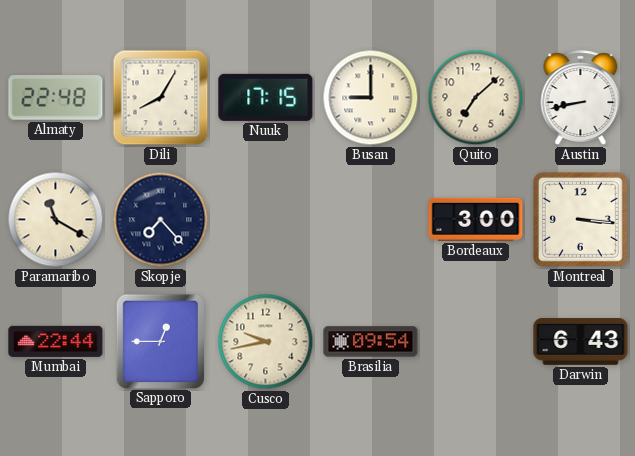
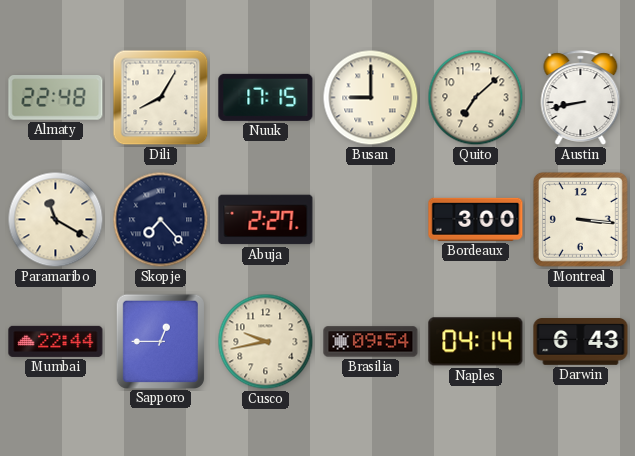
Abuja: none -> 2:27 (266, 220)
Naples: none -> 04:14 (476, 342)
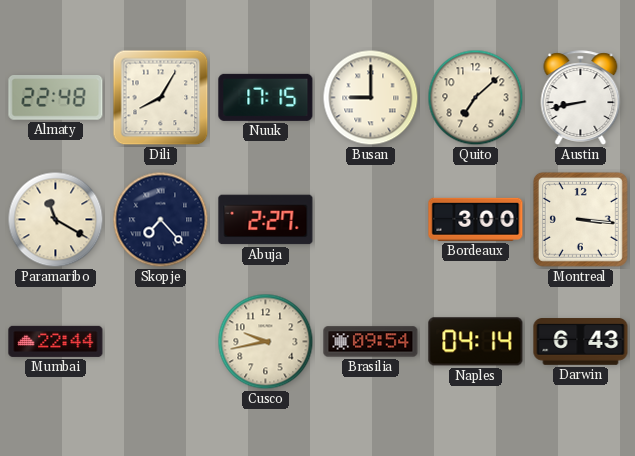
Sapporo: 12:45 -> none (160, 341)
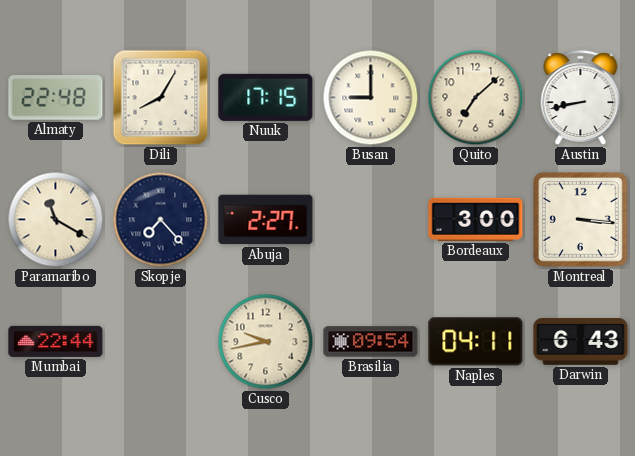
Naples: 04:14 -> 04:11 (476, 342)
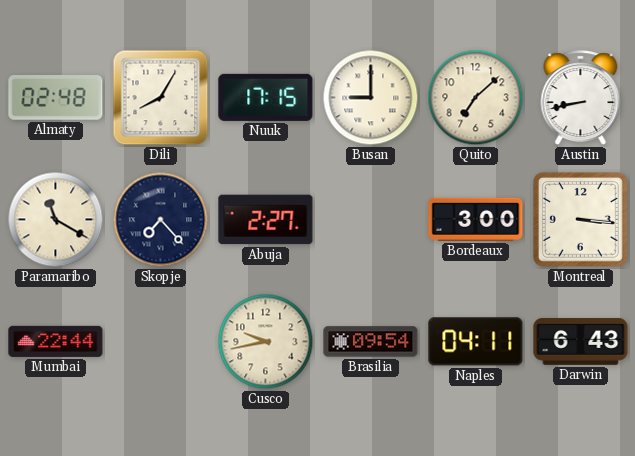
Almaty: 22:48 -> 02:48 (56, 98)
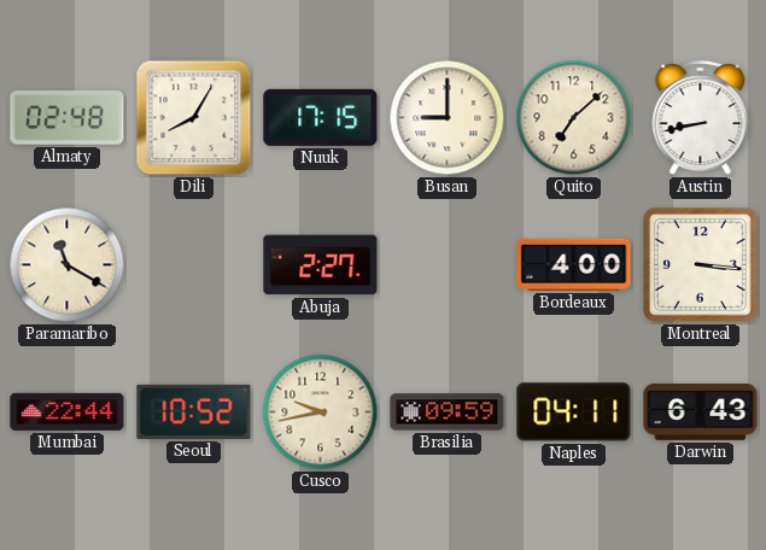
Skopje: 7:23 -> none (161, 220)
Bordeaux: 3:00 -> 4:00 (574, 264)
Seoul: none -> 10:52 (194, 411)
Brasilia: 09:54 -> 09:59 (448, 413)
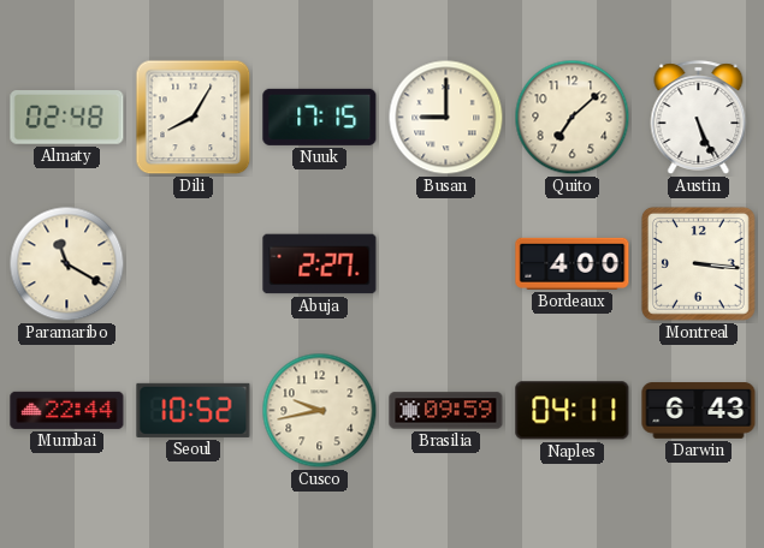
Austin: 8:43 -> 5:26 (699, 118)
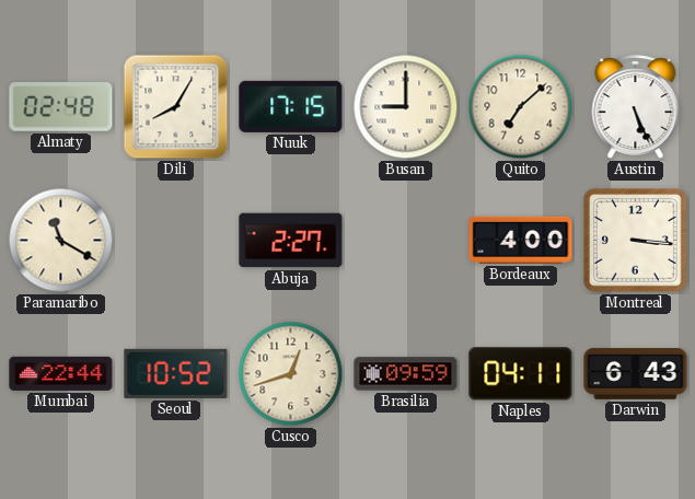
Cusco: 9:43 -> 12:42 (291, 374)
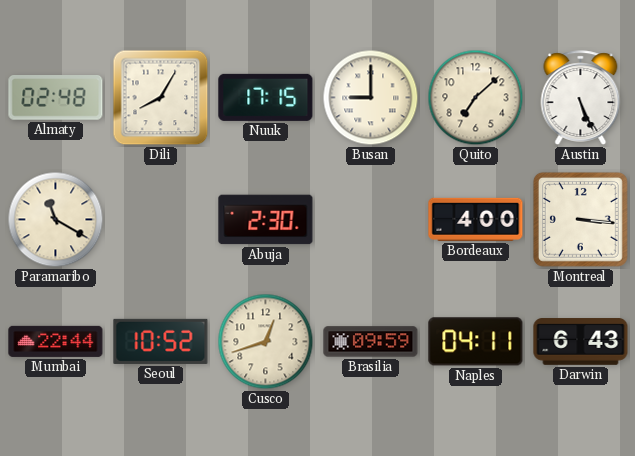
Abuja: 2:27 -> 2:30 (266, 220)
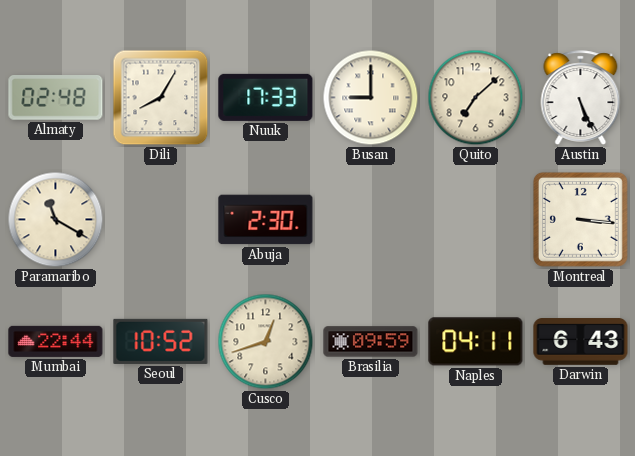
Nuuk: 17:15 -> 17:33 (266, 97)
Bordeaux: 4:00 -> none (476, 219)
